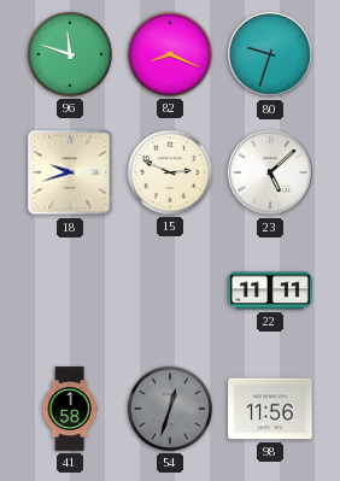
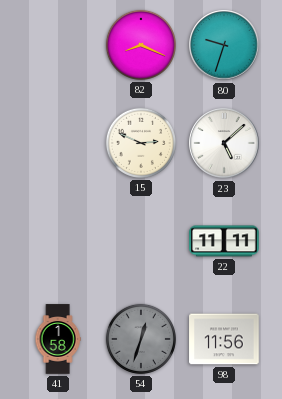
96: 11:48 -> none (70, 54)
18: 9:42 -> none (70, 172)
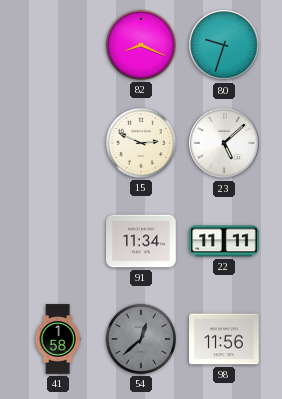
91: none -> 11:34 (141, 241)
54: 12:33 -> 12:38 (141, 339)
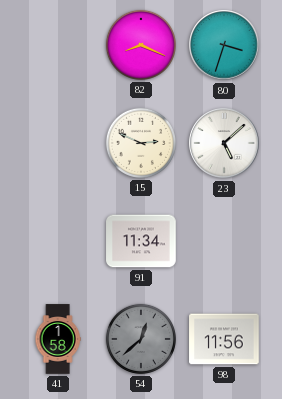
80: 9:33 -> 3:33 (224, 45)
22: 11:11 -> none (224, 241)
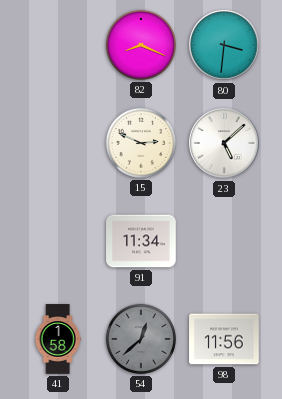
80: 3:33 -> 3:31 (224, 45)
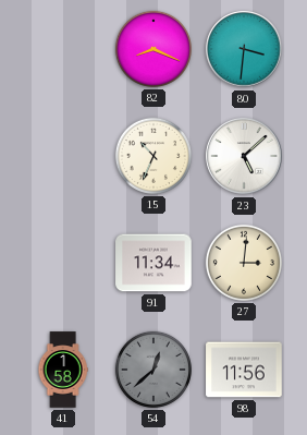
15: 2:49 -> 10:34 (153, 156)
27: none -> 3:01 (244, 263)
